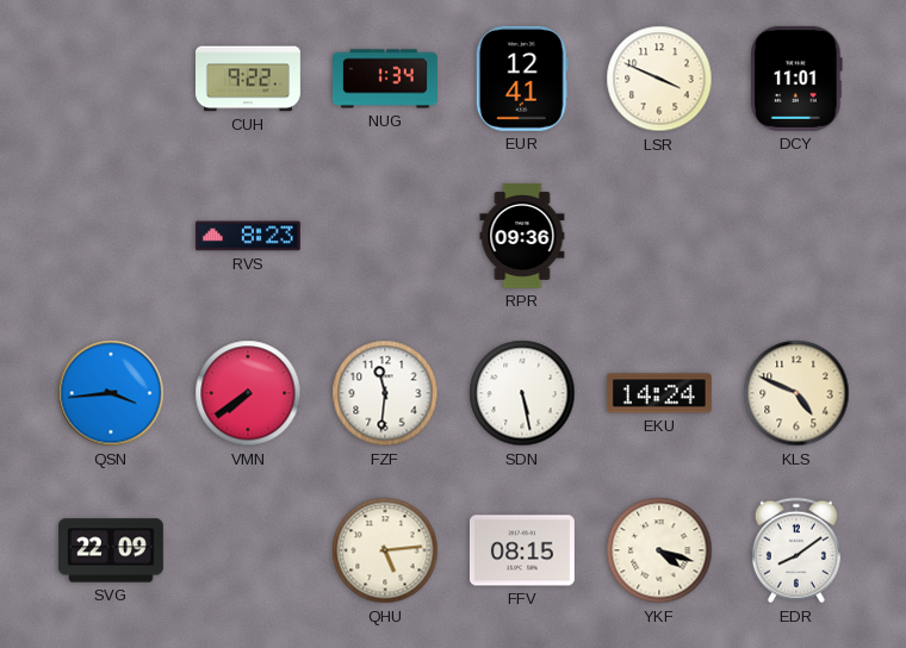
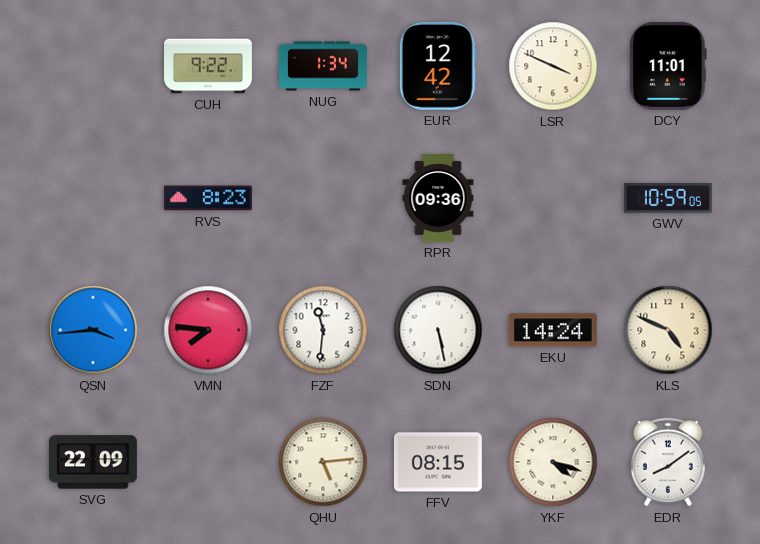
EUR: 12:41 -> 12:42 (438, 66)
GWV: none -> 10:59 (668, 199)
VMN: 7:39 -> 7:46 (208, 330)
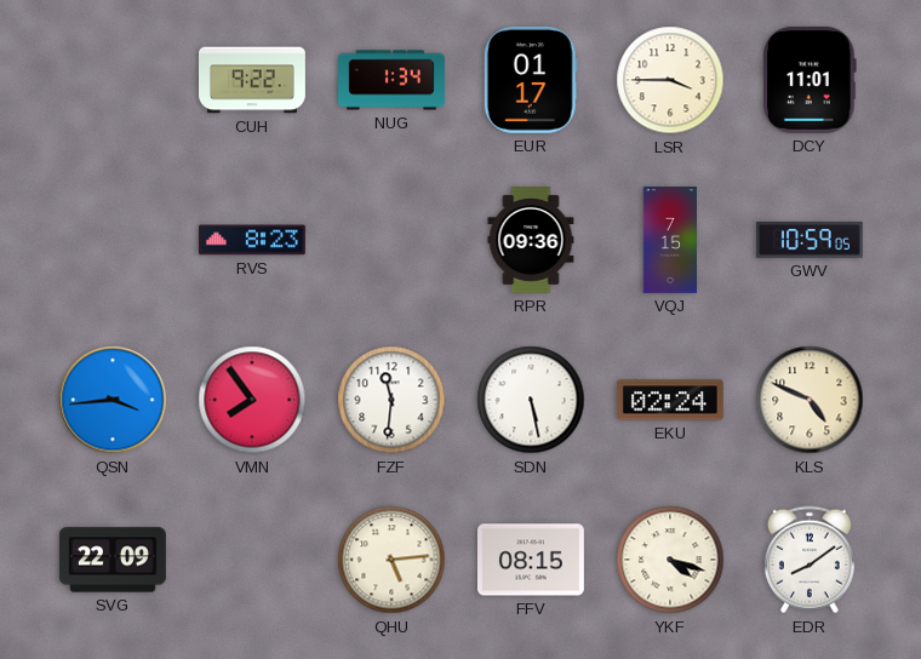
EUR: 12:42 -> 01:17 (531, 80)
LSR: 3:49 -> 3:45 (670, 80)
VQJ: none -> 7:15 (669, 241)
VMN: 7:46 -> 7:54 (252, 400)
EKU: 14:24 -> 02:24 (670, 400)
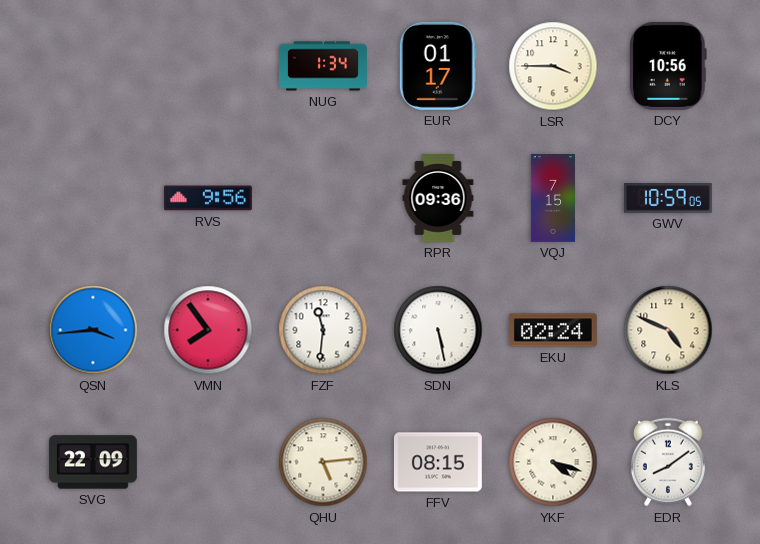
CUH: 9:22 -> none (253, 80)
DCY: 11:01 -> 10:56 (668, 66)
RVS: 8:23 -> 9:56 (208, 198)
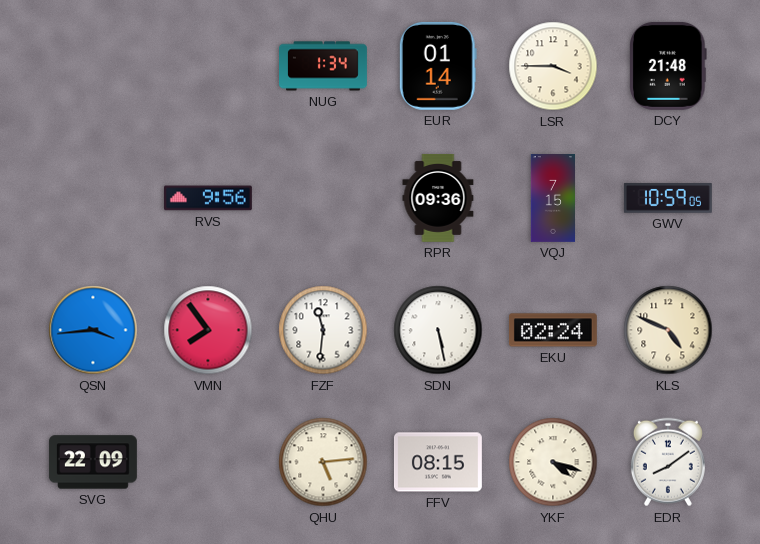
EUR: 01:17 -> 01:14 (438, 66)
DCY: 10:56 -> 21:48 (668, 66)
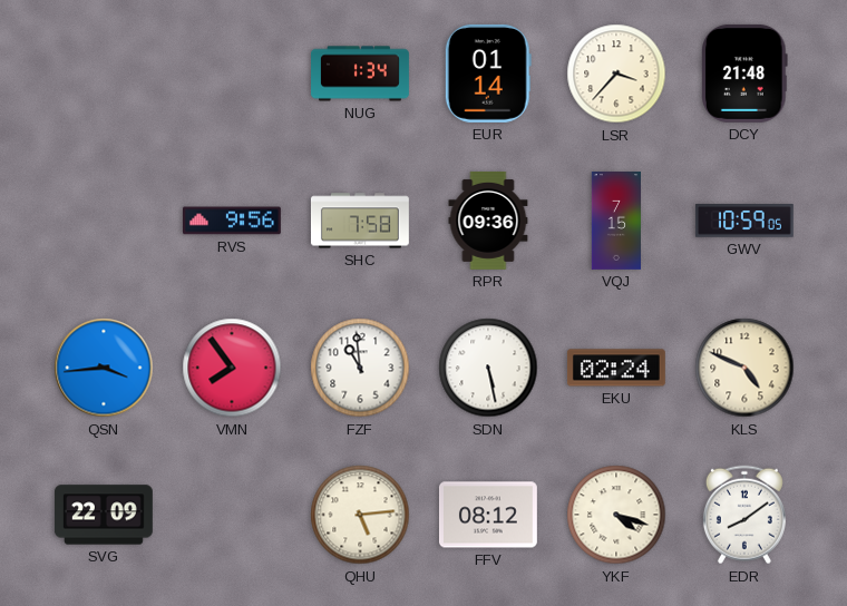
LSR: 3:45 -> 3:37 (616, 74)
SHC: none -> 7:58 (360, 221)
FZF: 11:31 -> 10:59 (360, 368)
FFV: 08:15 -> 08:12 (488, 515)
